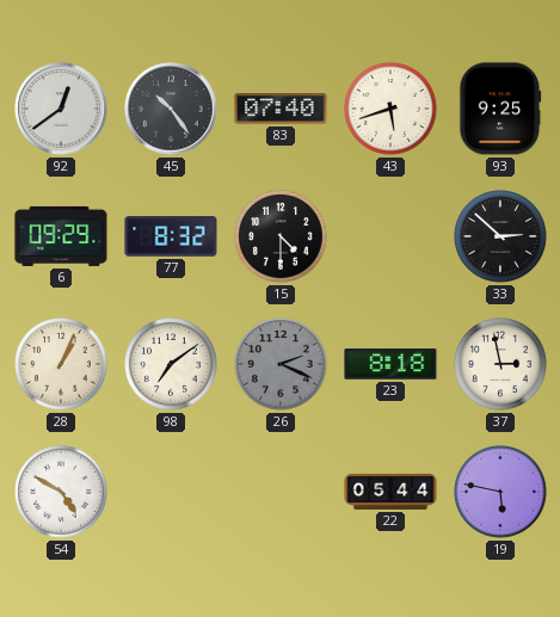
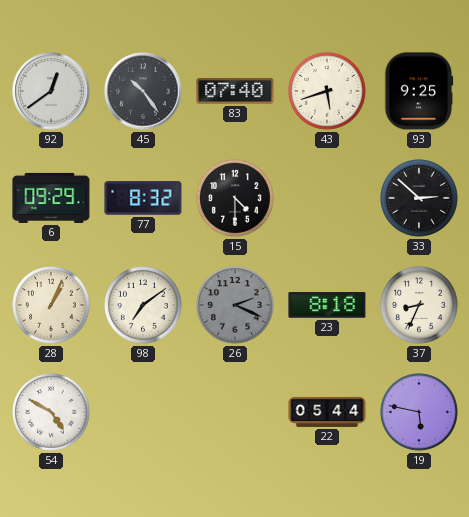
37: 2:58 -> 8:34 (420, 306)
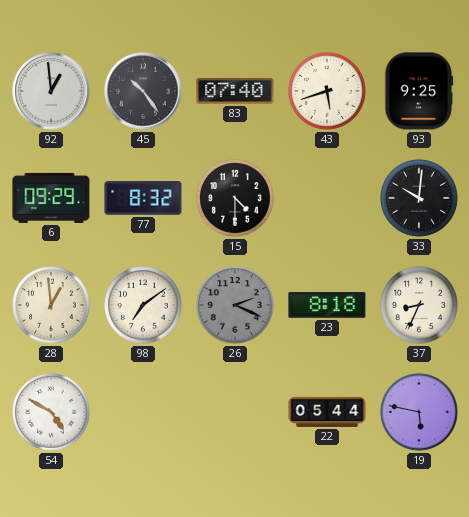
92: 12:39 -> 12:59 (51, 91)
33: 2:52 -> 10:01 (420, 199)
28: 1:04 -> 12:59 (52, 306)
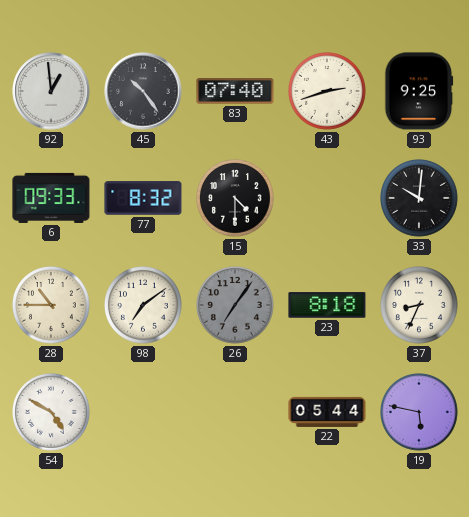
43: 5:42 -> 2:42 (328, 92)
6: 09:29 -> 09:33 (51, 198)
28: 12:59 -> 10:45 (52, 306)
26: 2:19 -> 7:06 (236, 306)
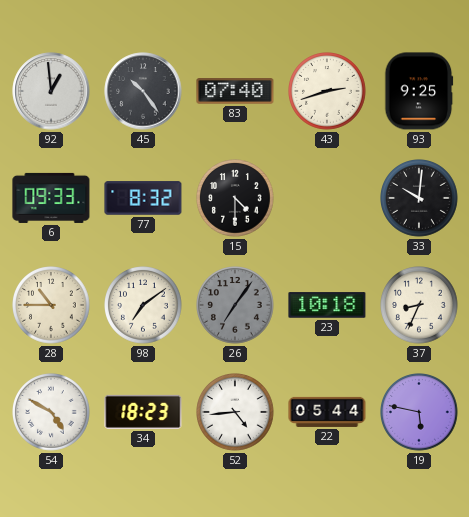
23: 8:18 -> 10:18 (327, 305)
34: none -> 18:23 (143, 412)
52: none -> 4:44 (236, 413)
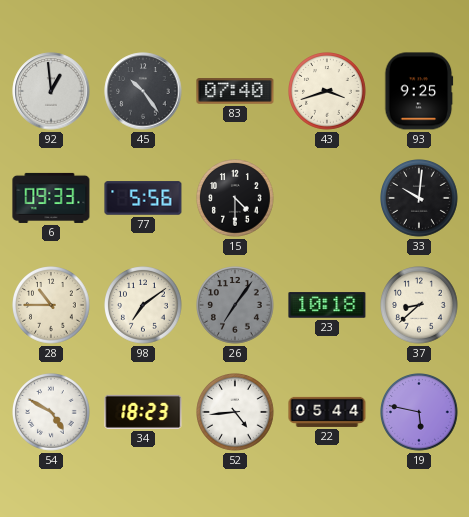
43: 2:42 -> 3:42 (328, 92)
77: 8:32 -> 5:56 (143, 198)
37: 8:34 -> 8:38 (420, 306)
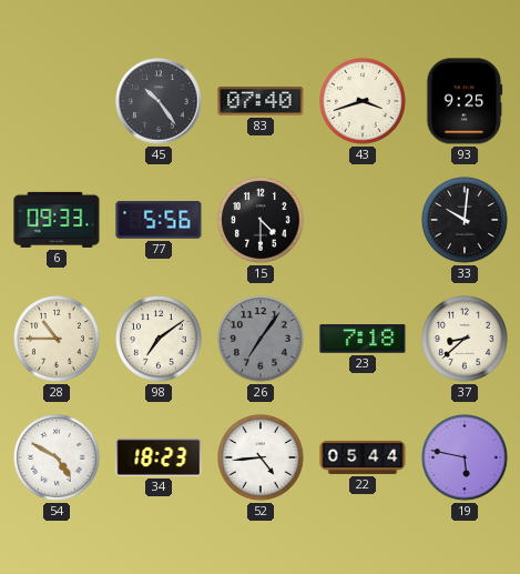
92: 12:59 -> none (51, 91)
23: 10:18 -> 7:18 (363, 339)
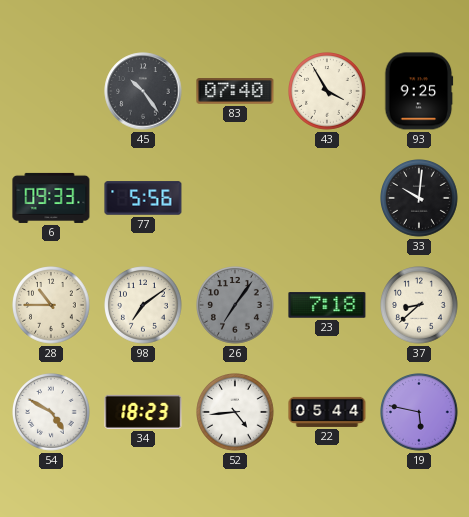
43: 3:42 -> 3:55 (328, 92)
15: 4:30 -> none (262, 221)
